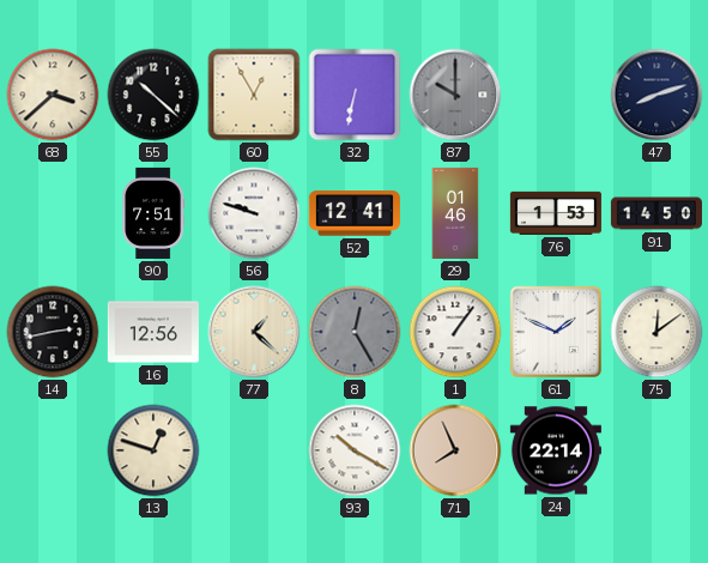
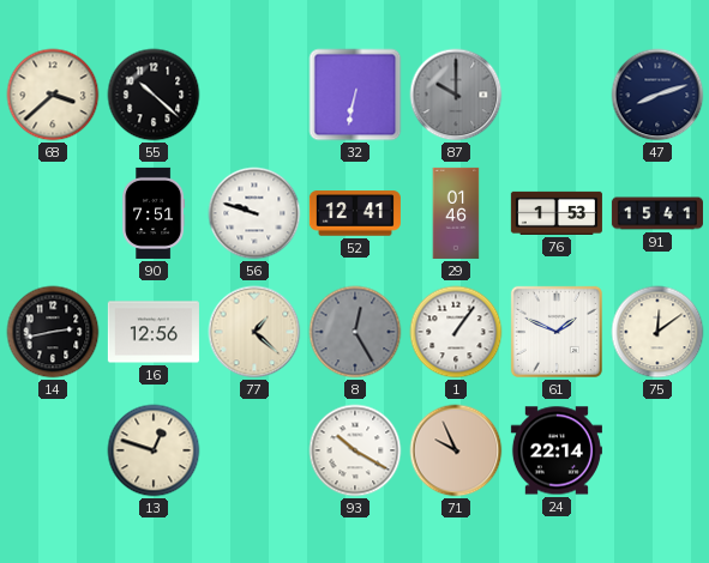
60: 12:55 -> none (254, 95)
91: 14:50 -> 15:41 (657, 213)
71: 7:56 -> 9:56 (456, 450)
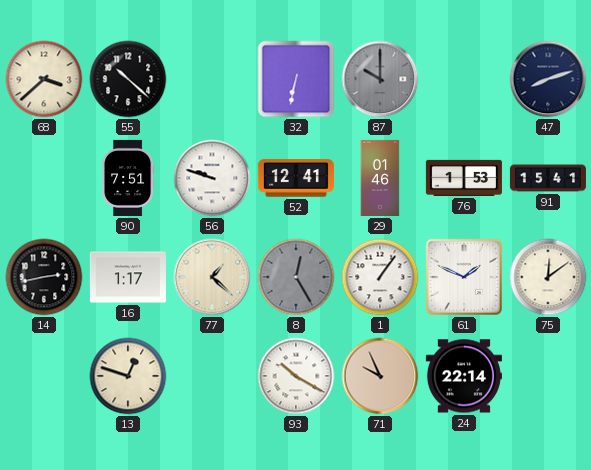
16: 12:56 -> 1:17 (128, 277)
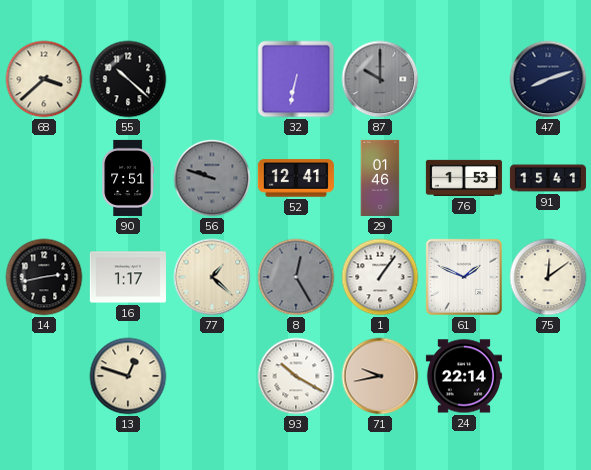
56 dial: white -> grey (212, 178)
71: 9:56 -> 9:43 (380, 376)
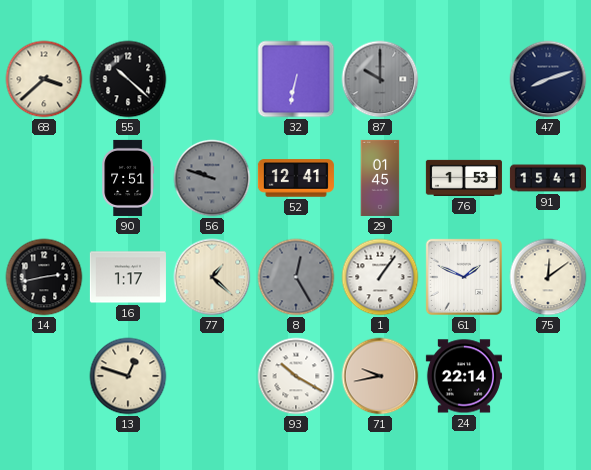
29: 01:46 -> 01:45 (380, 178)
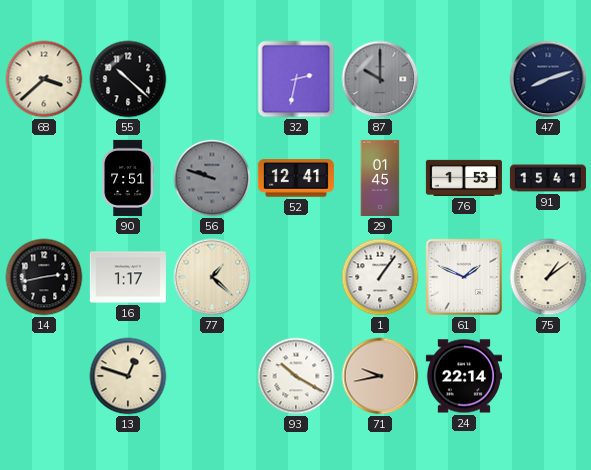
32: 6:32 -> 2:32 (296, 79)
8: 12:25 -> none (296, 277)
75: 12:09 -> 1:09 (548, 277)
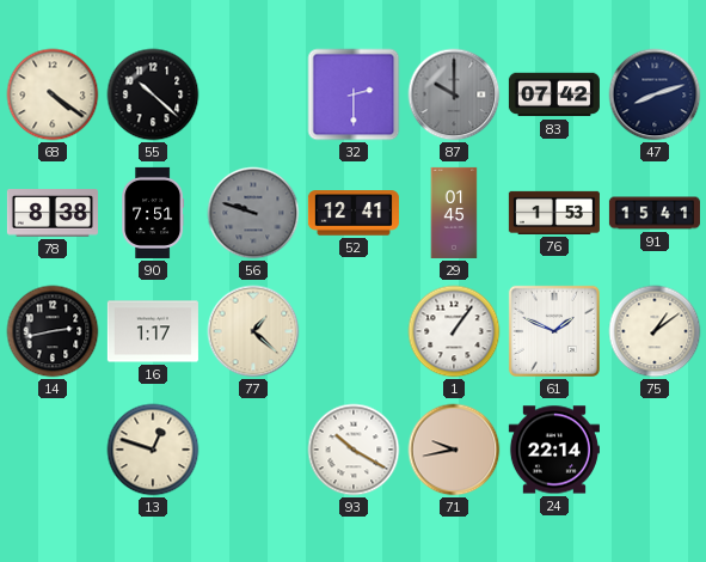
68: 3:38 -> 4:21 (53, 94)
32: 2:32 -> 2:30 (354, 94)
83: none -> 07:42 (554, 94)
78: none -> 8:38 (53, 213)
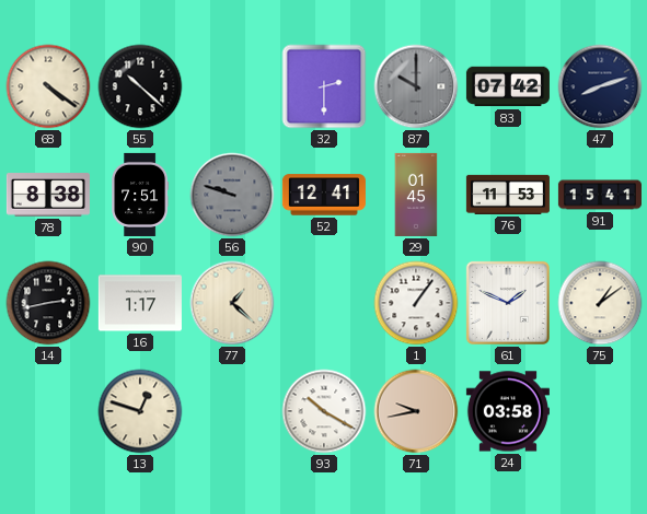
76: 1:53 -> 11:53 (508, 195)
24: 22:14 -> 03:58 (508, 411)
